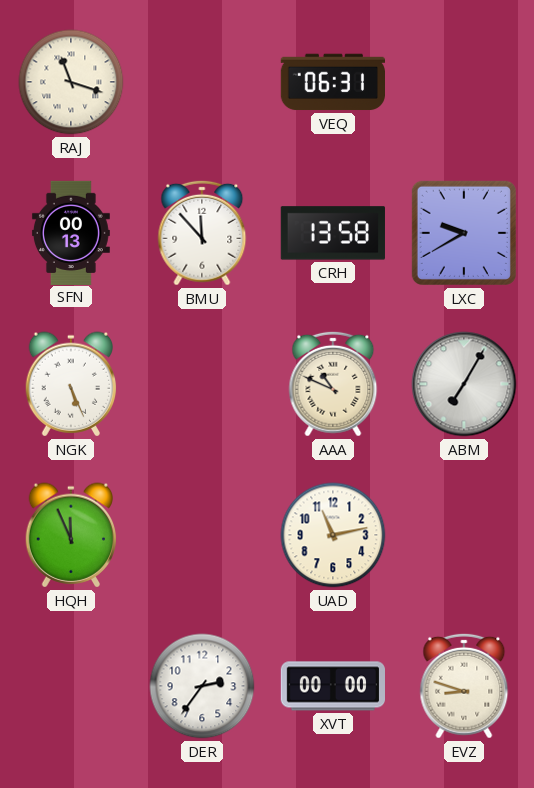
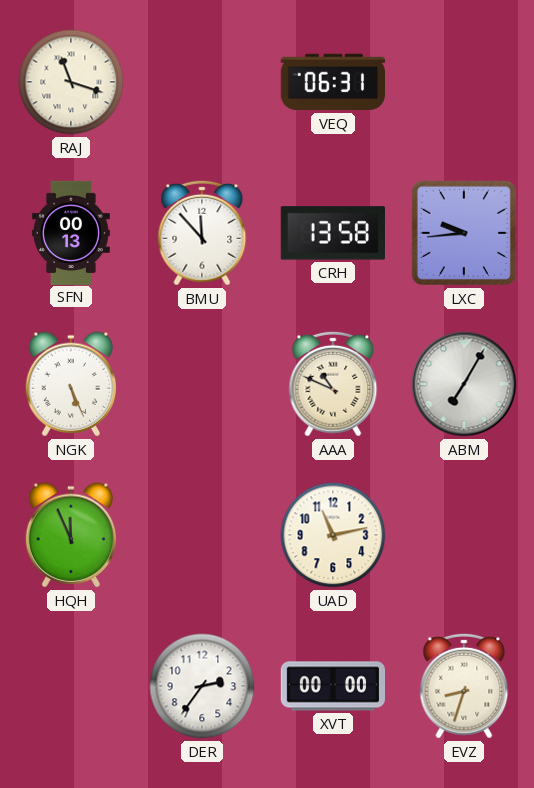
LXC: 9:40 -> 9:44 (464, 233)
EVZ: 8:48 -> 8:33 (464, 686)
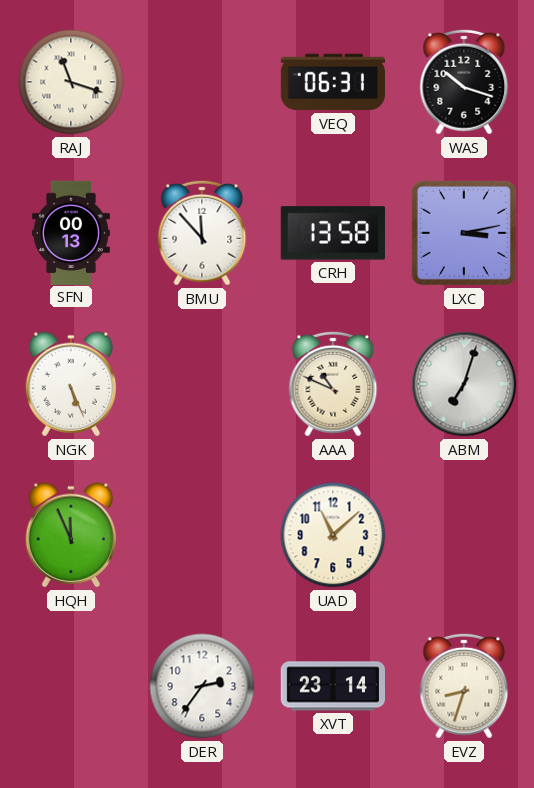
WAS: none -> 10:18 (464, 82)
LXC: 9:44 -> 3:13 (464, 233)
ABM: 7:05 -> 7:03 (464, 384)
UAD: 11:13 -> 11:08 (333, 535)
XVT: 00:00 -> 23:14 (332, 686)
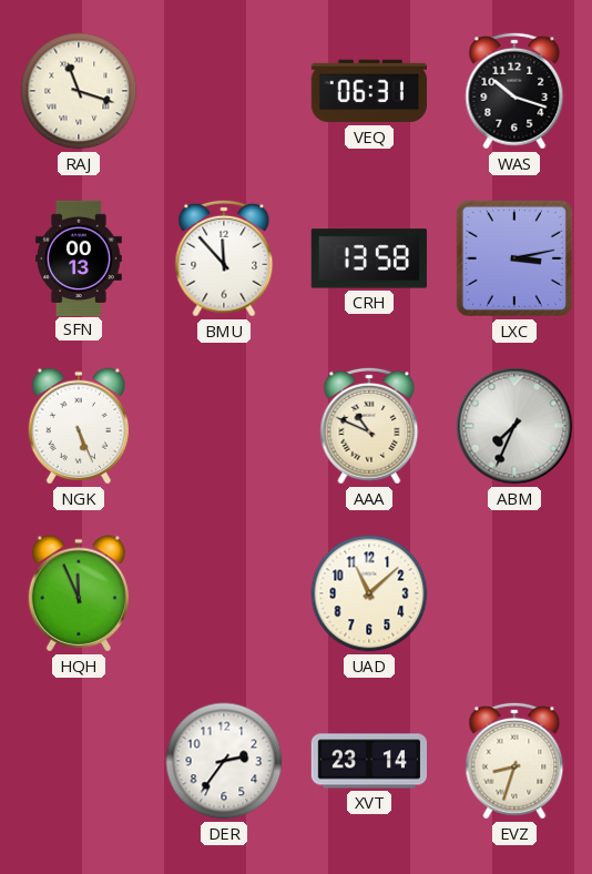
ABM: 7:03 -> 7:34 (514, 426)
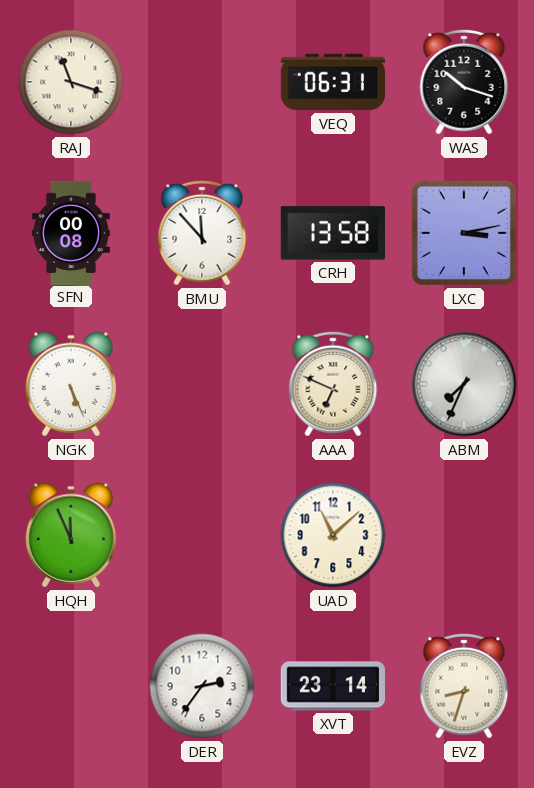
SFN: 00:13 -> 00:08 (71, 232)
AAA: 10:49 -> 6:49 (333, 384)
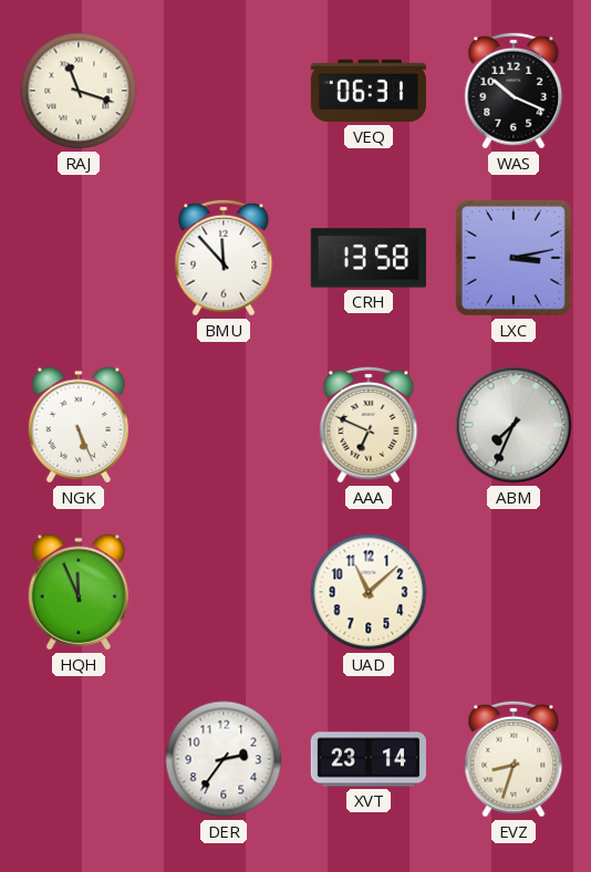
WAS: 10:18 -> 10:19 (514, 91)
SFN: 00:08 -> none (71, 232)
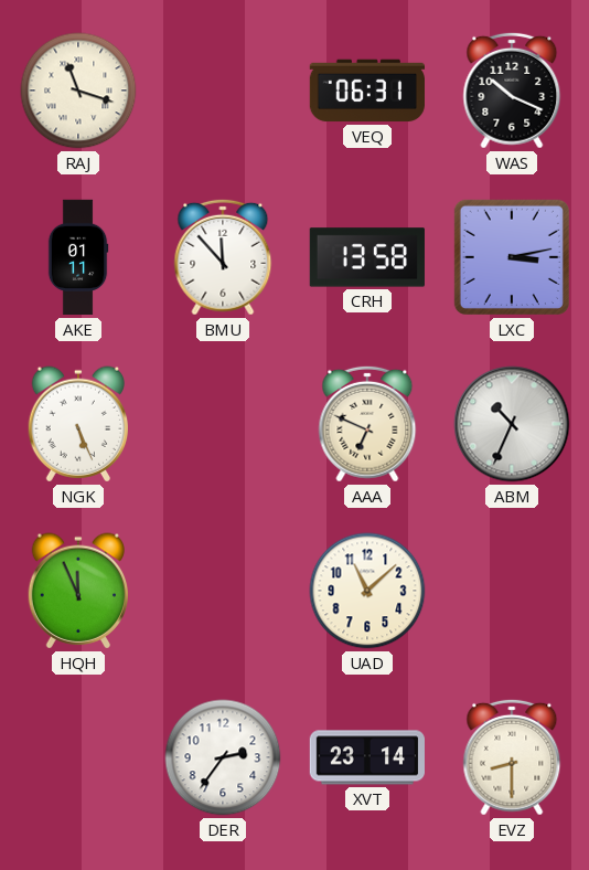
AKE: none -> 01:11 (78, 257)
ABM: 7:34 -> 10:34 (512, 424)
EVZ: 8:33 -> 8:30 (512, 757)
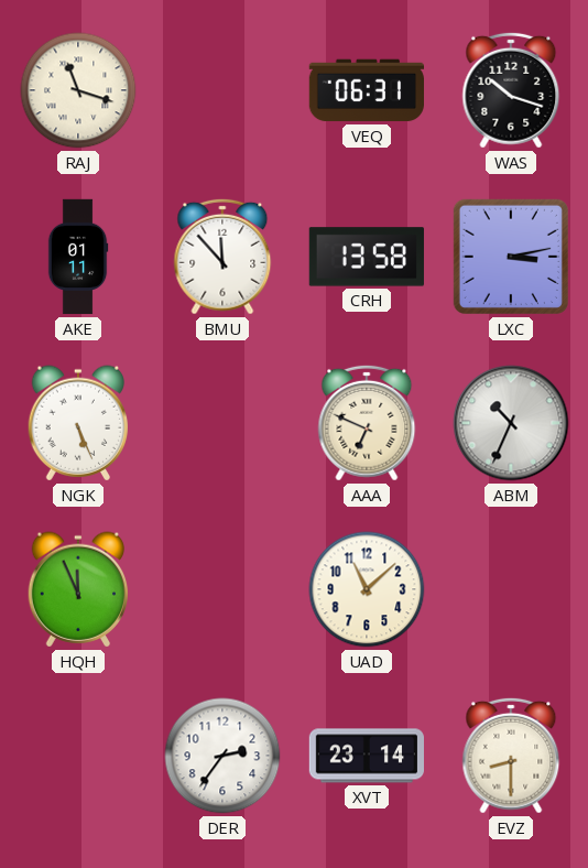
WAS: 10:19 -> 10:18 (511, 90)
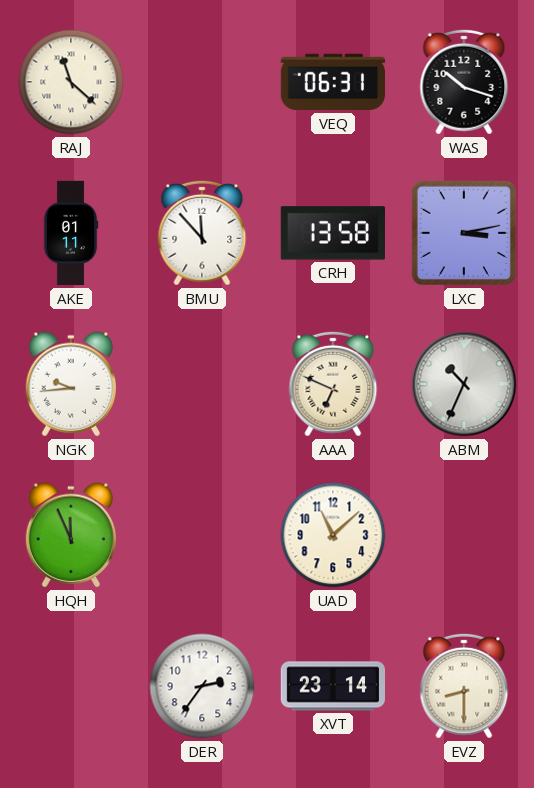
RAJ: 11:18 -> 11:22 (71, 82)
NGK: 5:26 -> 9:44 (71, 384)
